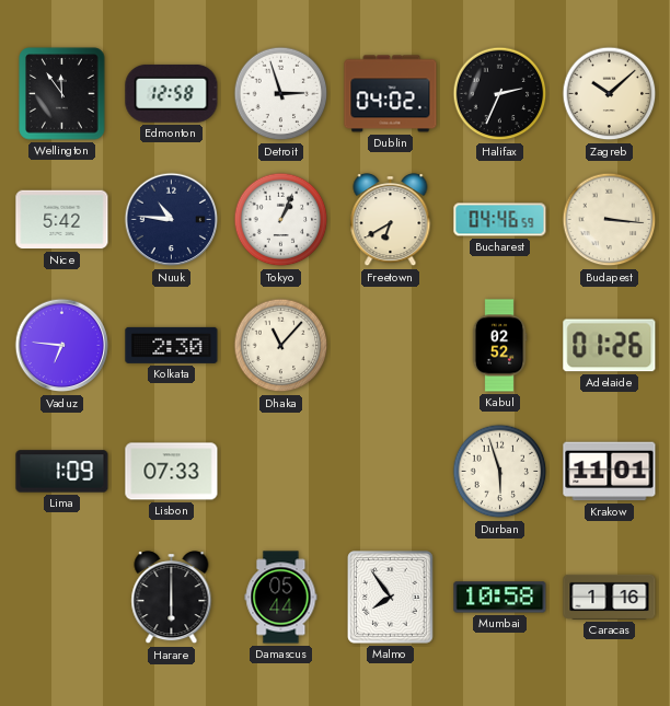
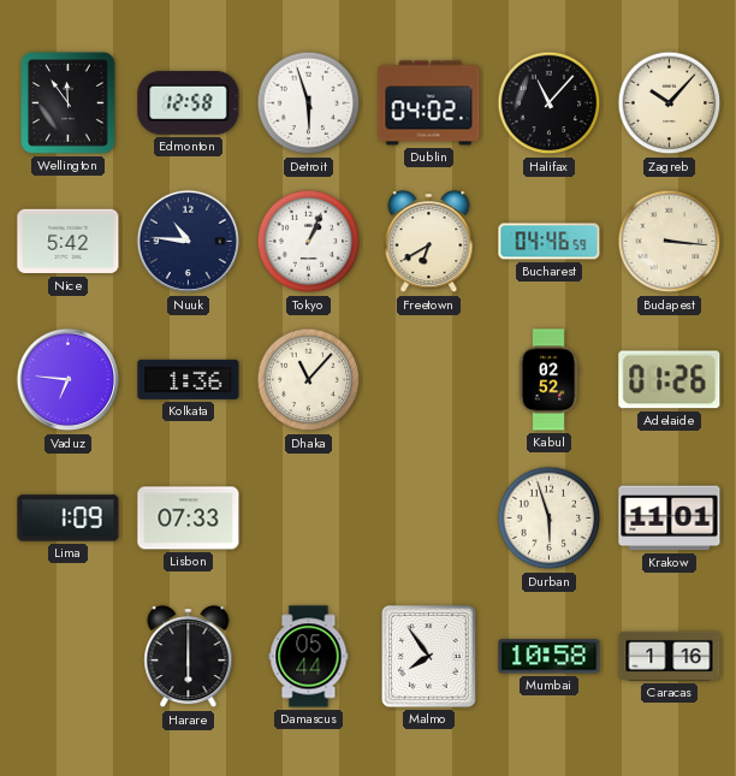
Detroit: 2:57 -> 5:57 (309, 103)
Halifax: 2:34 -> 11:07 (550, 103)
Zagreb: 10:08 -> 10:07 (670, 103)
Kolkata: 2:30 -> 1:36 (189, 379)
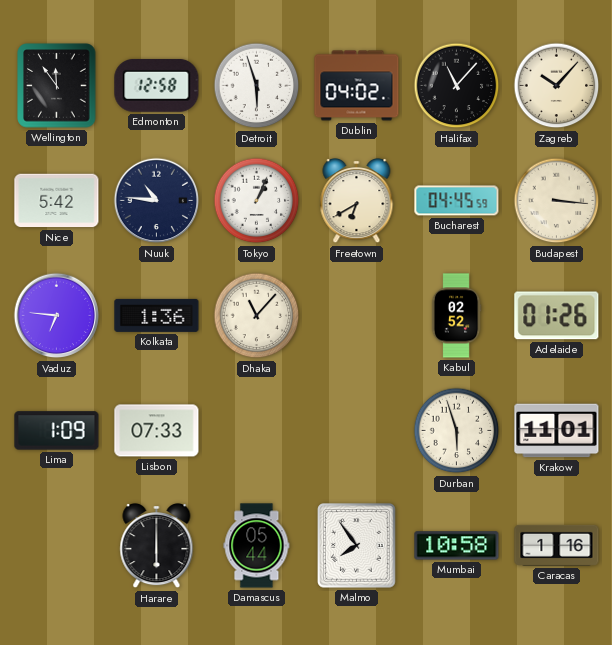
Bucharest: 04:46 -> 04:45 (457, 201)
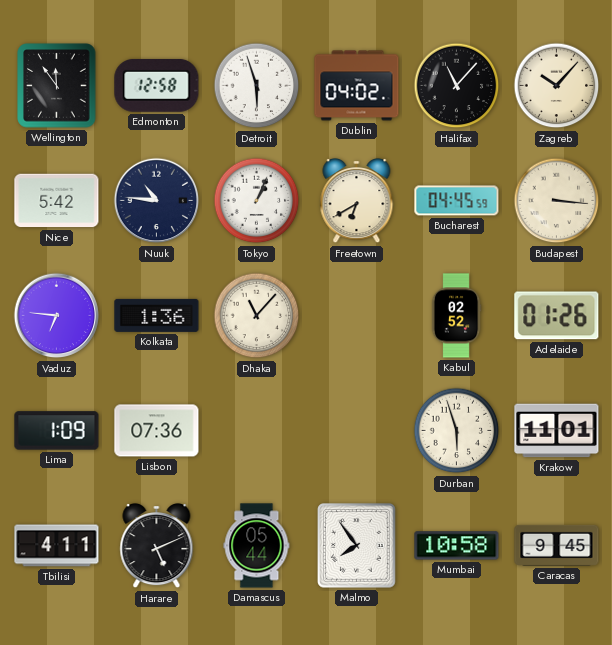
Lisbon: 07:33 -> 07:36 (157, 431)
Tbilisi: none -> 4:11 (57, 546)
Harare: 6:00 -> 5:11 (157, 547)
Caracas: 1:16 -> 9:45 (557, 545)
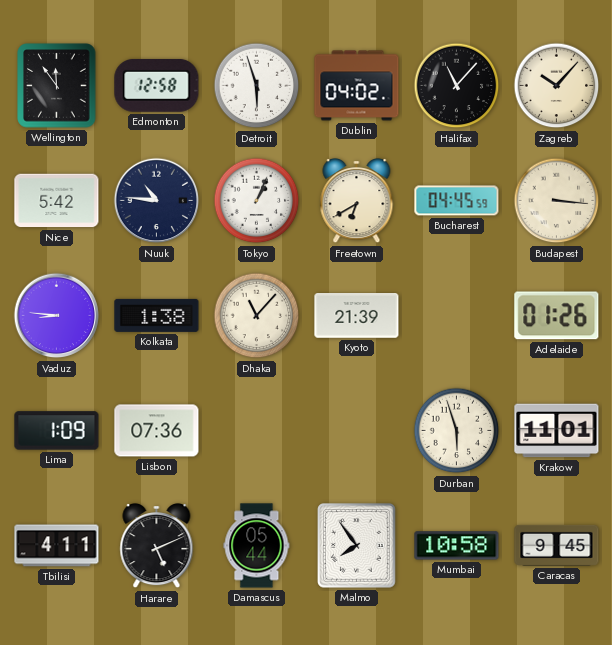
Vaduz: 6:46 -> 8:46 (57, 316)
Kolkata: 1:36 -> 1:38 (157, 315)
Kyoto: none -> 21:39 (357, 316)
Kabul: 02:52 -> none (456, 316)
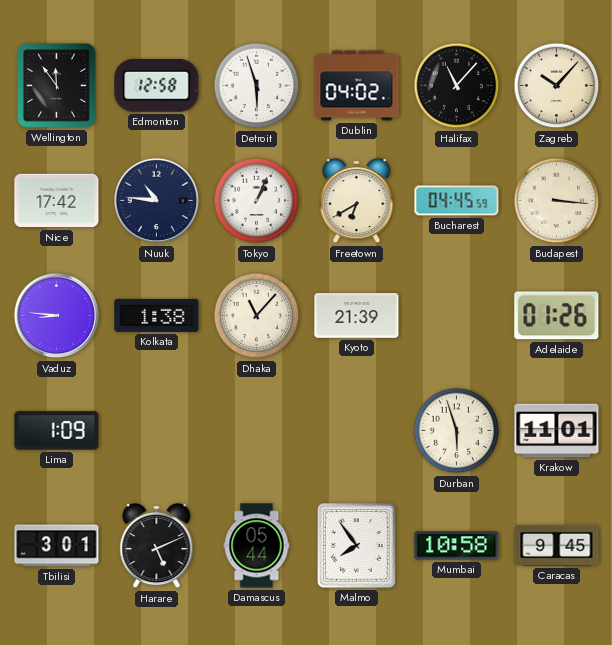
Nice: 5:42 -> 17:42 (57, 201)
Lisbon: 07:36 -> none (157, 431)
Tbilisi: 4:11 -> 3:01 (57, 546)
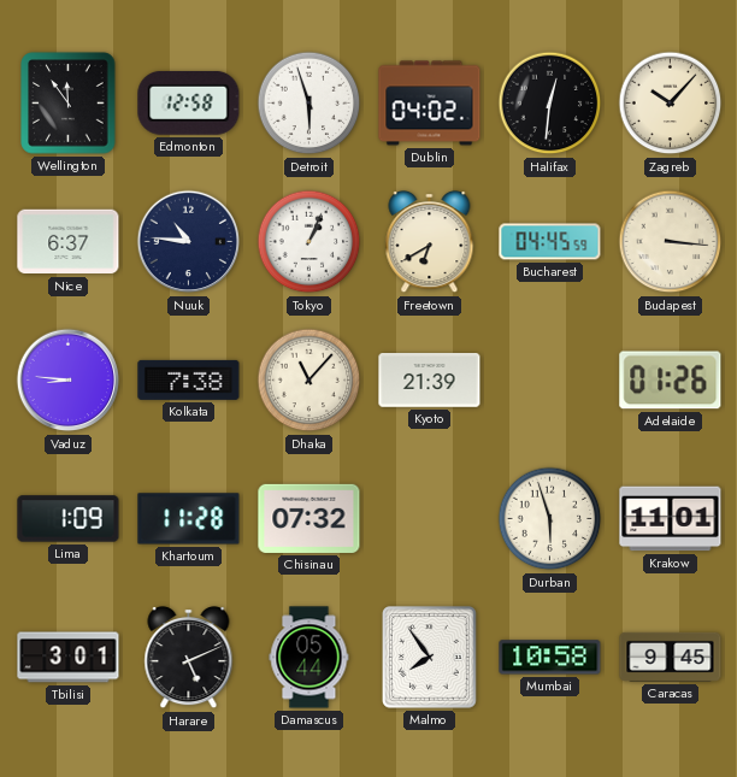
Halifax: 11:07 -> 12:31 (550, 104)
Nice: 17:42 -> 6:37 (69, 242)
Kolkata: 1:38 -> 7:38 (189, 379)
Khartoum: none -> 11:28 (189, 519)
Chisinau: none -> 07:32 (309, 518)
